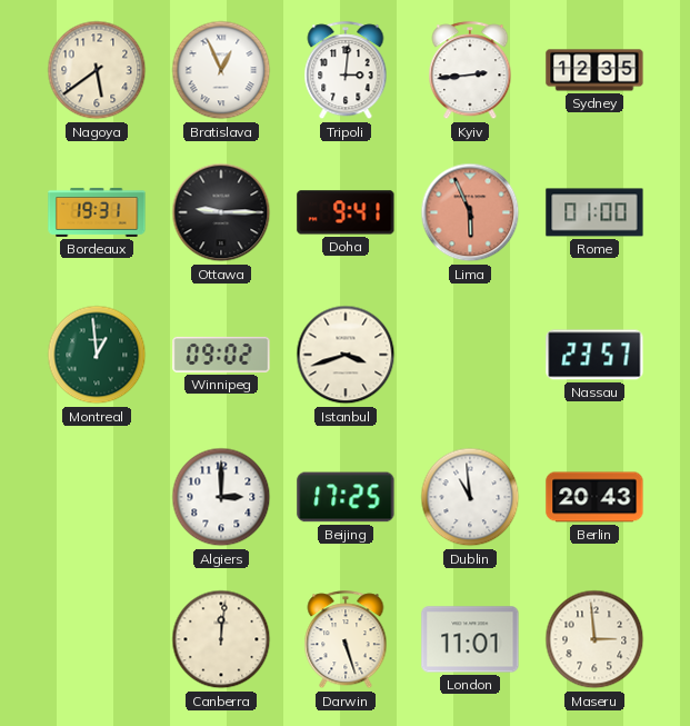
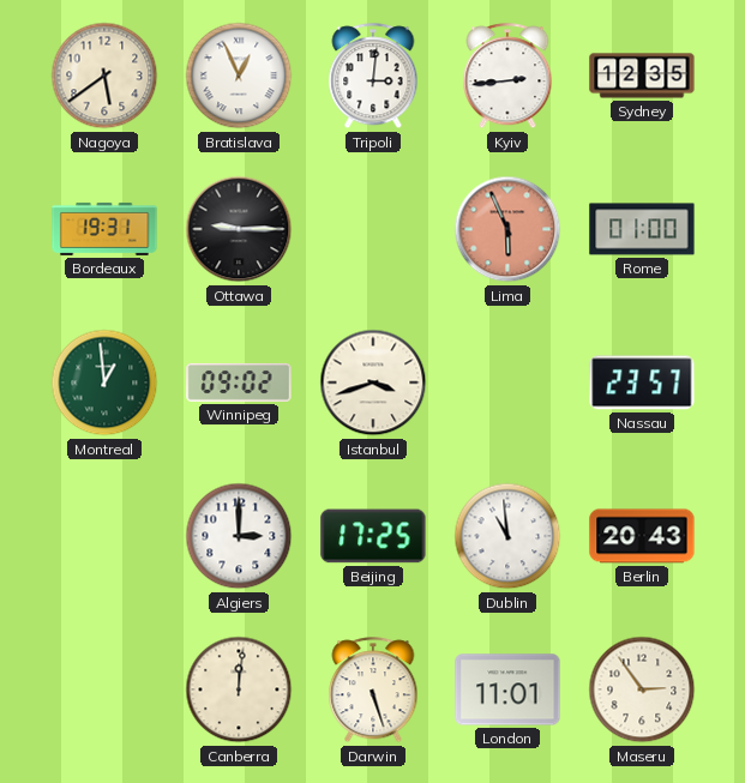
Doha: 9:41 -> none (346, 212)
Maseru: 2:59 -> 2:54 (642, 689)
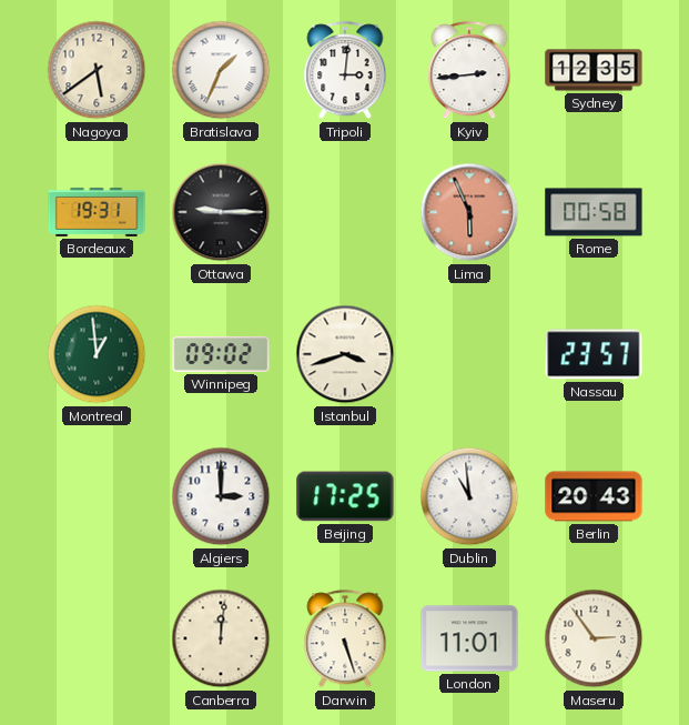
Bratislava: 12:56 -> 1:34 (221, 70)
Rome: 01:00 -> 00:58 (594, 212)
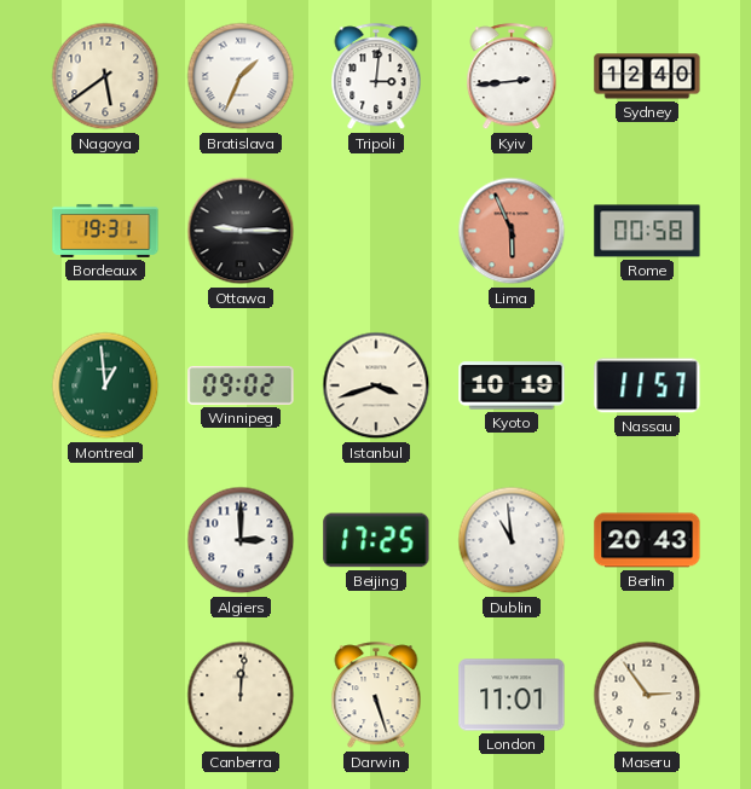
Sydney: 12:35 -> 12:40 (647, 76)
Kyoto: none -> 10:19 (512, 385)
Nassau: 23:57 -> 11:57 (647, 385)
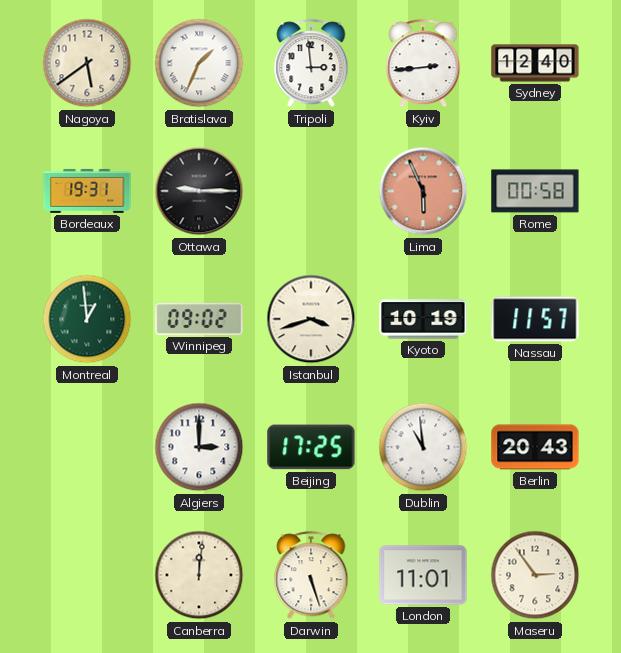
Tripoli: 3:01 -> 2:59 (311, 64)
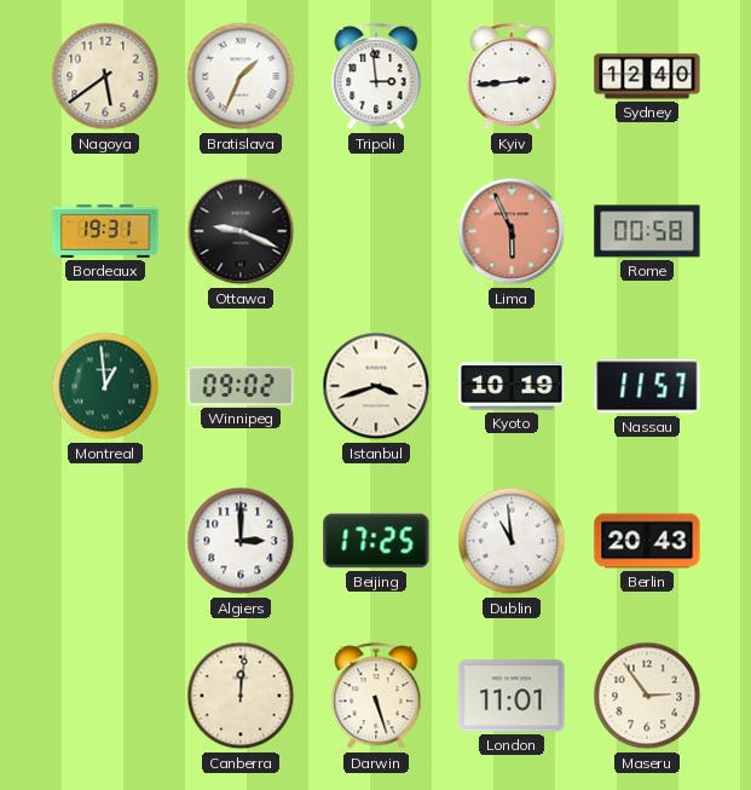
Ottawa: 9:15 -> 9:19 (241, 231)
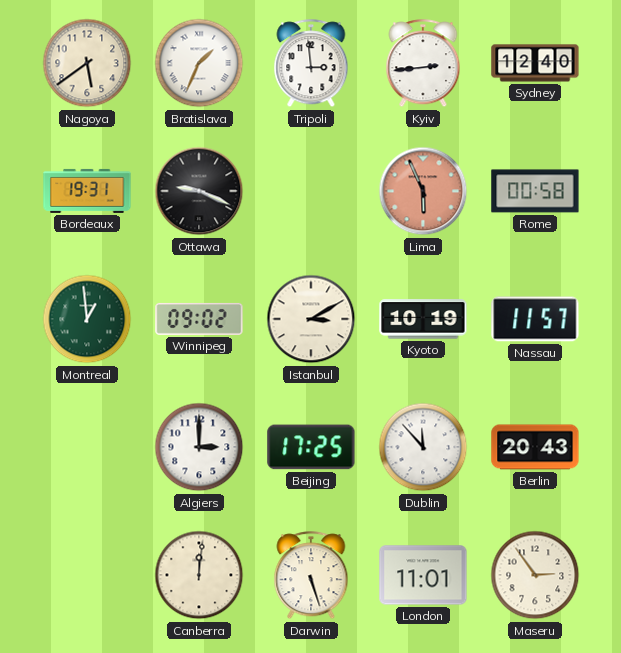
Istanbul: 3:42 -> 3:10 (311, 319)
Dublin: 10:59 -> 11:53 (423, 447)
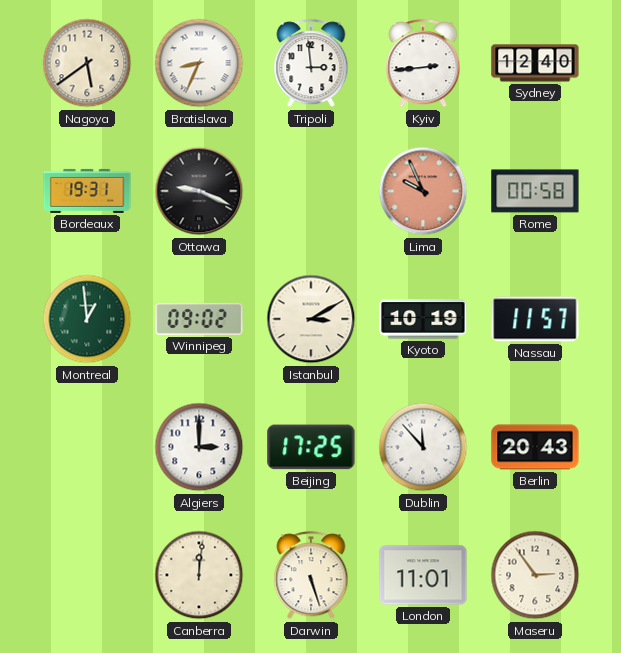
Bratislava: 1:34 -> 8:34 (199, 63)
Lima: 5:56 -> 9:56 (423, 191)
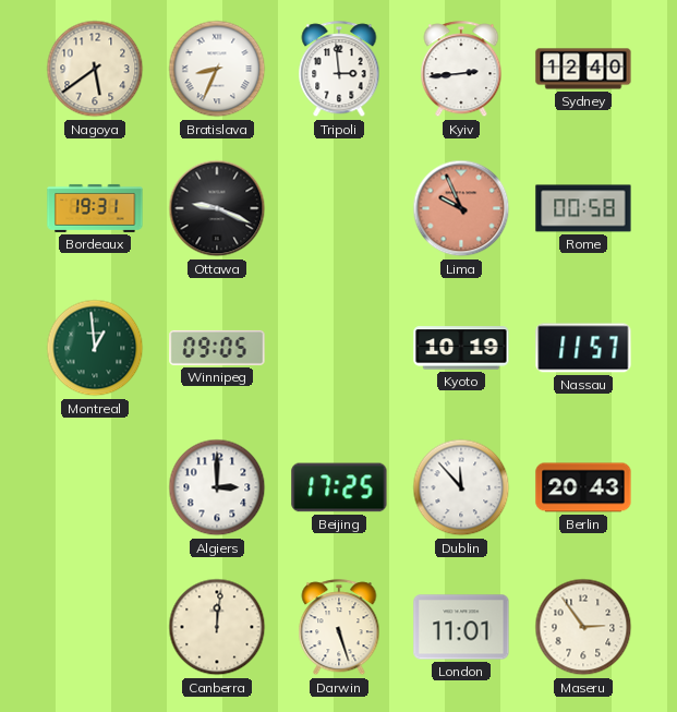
Winnipeg: 09:02 -> 09:05 (217, 348)
Istanbul: 3:10 -> none (311, 319)
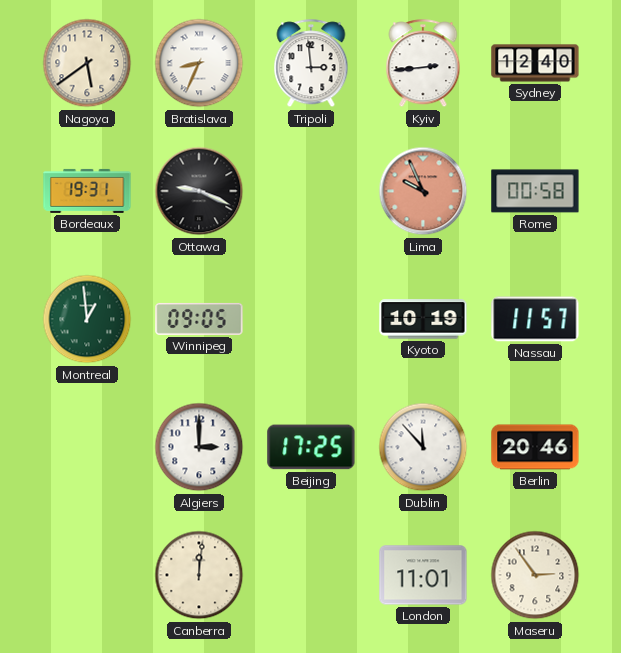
Berlin: 20:43 -> 20:46 (535, 447)
Darwin: 5:27 -> none (339, 628)
